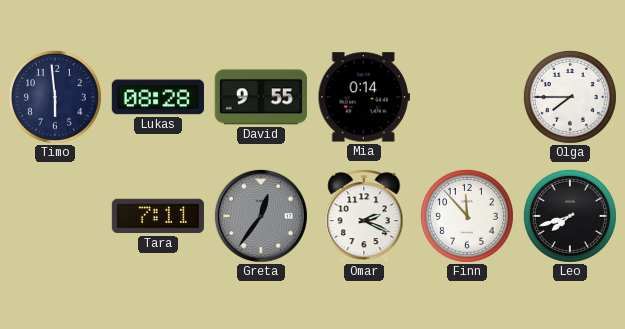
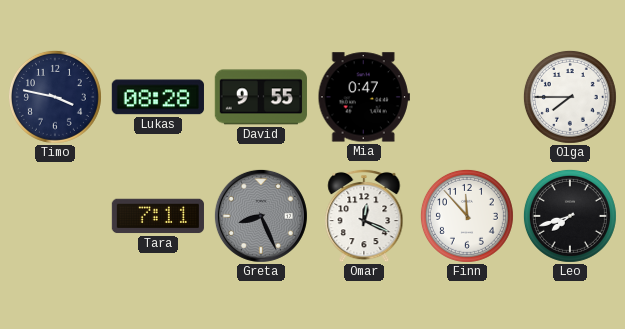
Timo: 5:59 -> 3:47 (55, 97)
Mia: 0:14 -> 0:47 (364, 97)
Greta: 12:36 -> 8:26 (261, 216)
Omar: 2:19 -> 12:19 (364, 216)
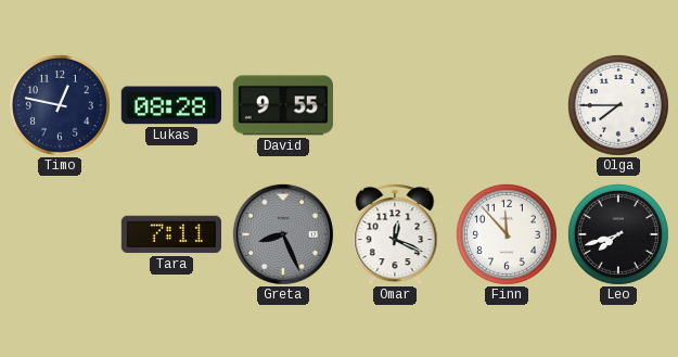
Timo: 3:47 -> 12:47 (60, 105)
Mia: 0:47 -> none (364, 97)
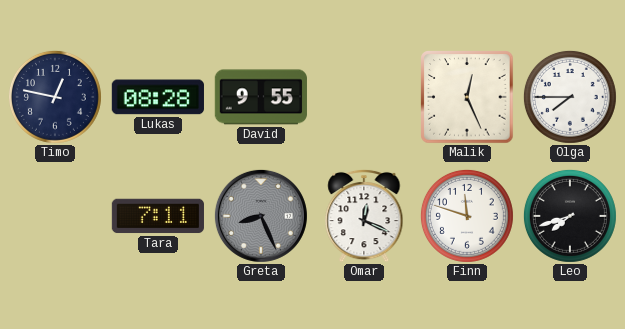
Malik: none -> 12:26 (467, 97)
Finn: 11:53 -> 11:48 (467, 216)
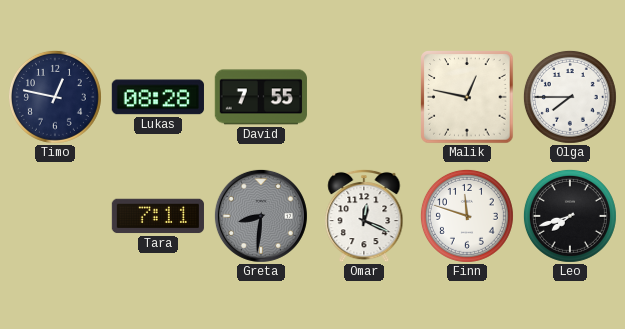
David: 9:55 -> 7:55 (261, 97)
Malik: 12:26 -> 12:47 (467, 97)
Greta: 8:26 -> 8:31 (261, 216)
